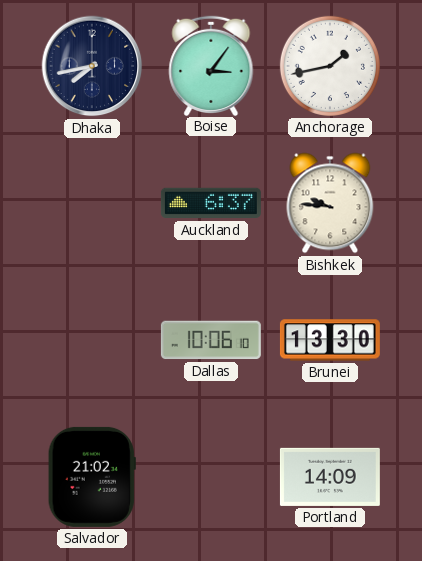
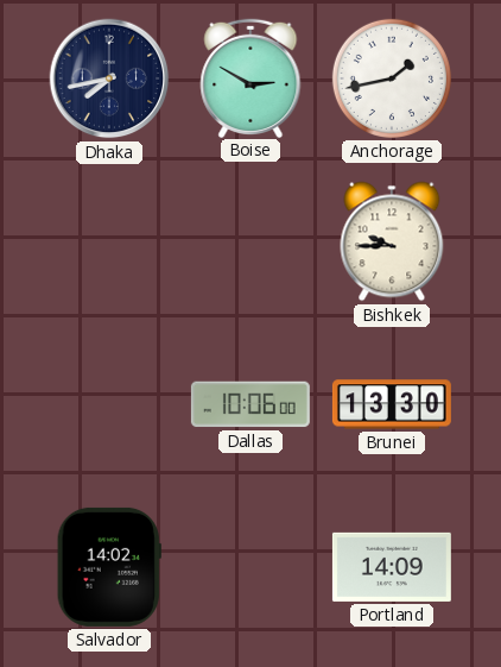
Boise: 3:06 -> 2:50 (251, 77)
Auckland: 6:37 -> none (211, 203)
Bishkek: 9:46 -> 9:45 (392, 241)
Dallas: 10:06:10 -> 10:06:00 (251, 404)
Salvador: 21:02 -> 14:02 (109, 567)
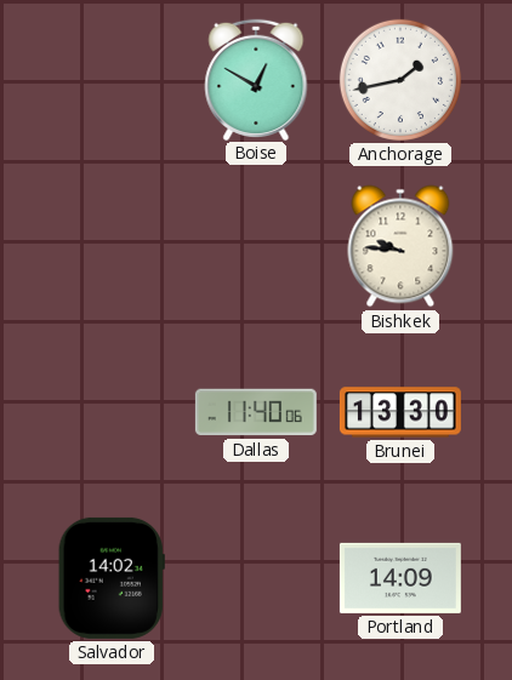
Dhaka: 7:43 -> none (109, 78)
Boise: 2:50 -> 12:50 (256, 79)
Bishkek: 9:45 -> 9:46 (400, 246)
Dallas: 10:06 -> 11:40 (256, 412)
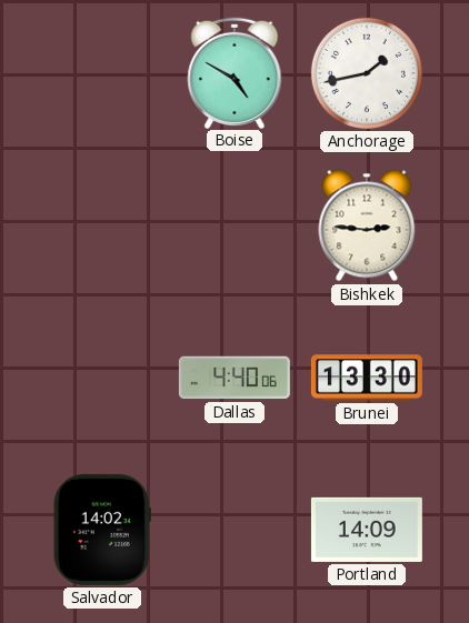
Boise: 12:50 -> 4:50 (234, 72)
Bishkek: 9:46 -> 2:46 (367, 225)
Dallas: 11:40 -> 4:40 (234, 378)
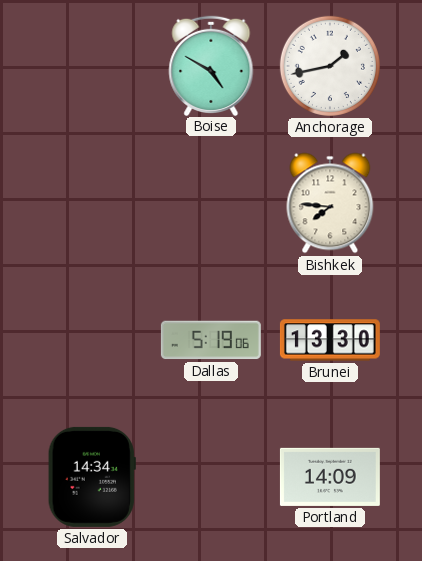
Bishkek: 2:46 -> 7:46 (330, 203)
Dallas: 4:40 -> 5:19 (211, 340)
Salvador: 14:02 -> 14:34 (92, 477)
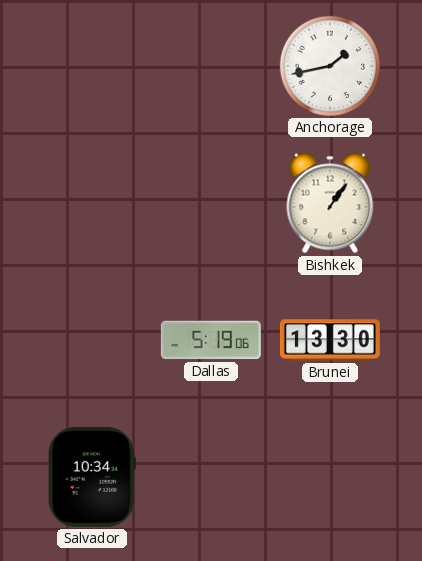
Boise: 4:50 -> none (211, 65)
Bishkek: 7:46 -> 1:06 (330, 203)
Salvador: 14:34 -> 10:34 (92, 477)
Portland: 14:09 -> none (330, 477)
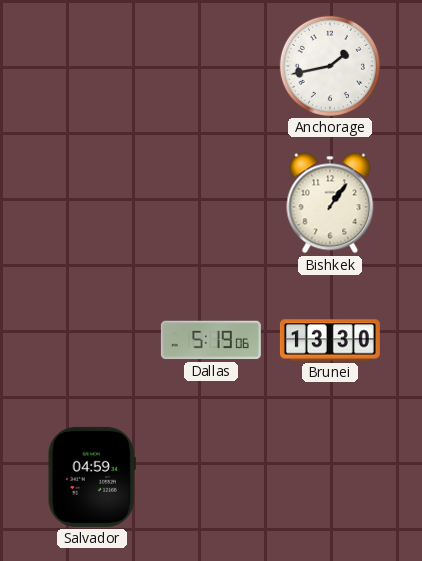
Salvador: 10:34 -> 04:59 (92, 477)
